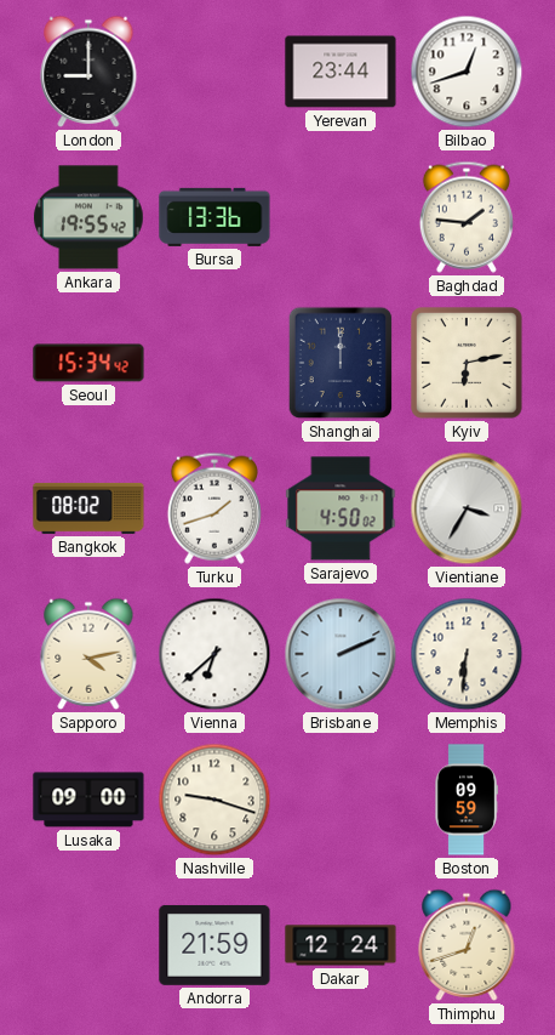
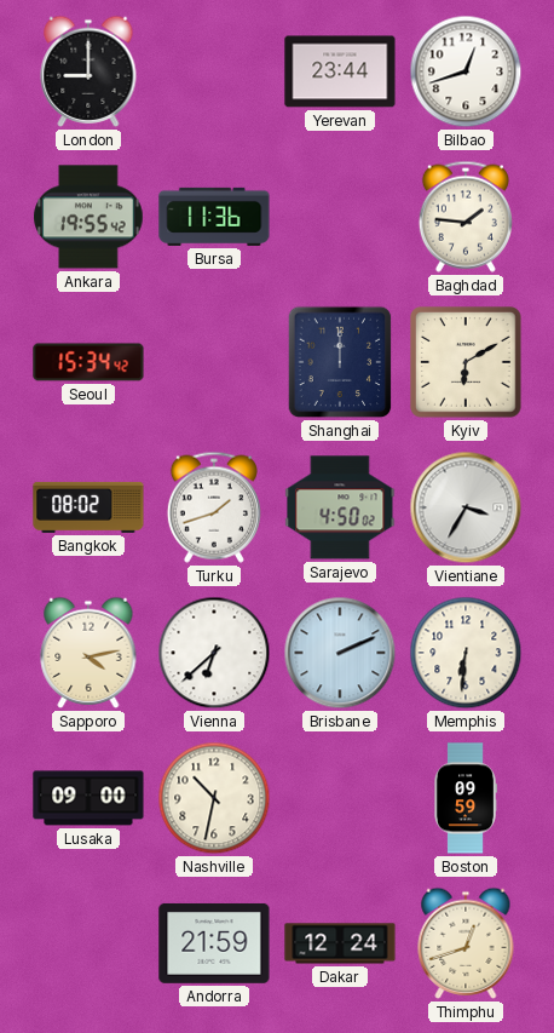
Bursa: 13:36 -> 11:36 (214, 217)
Kyiv: 6:13 -> 6:10 (466, 362)
Nashville: 9:18 -> 10:32 (214, 798)
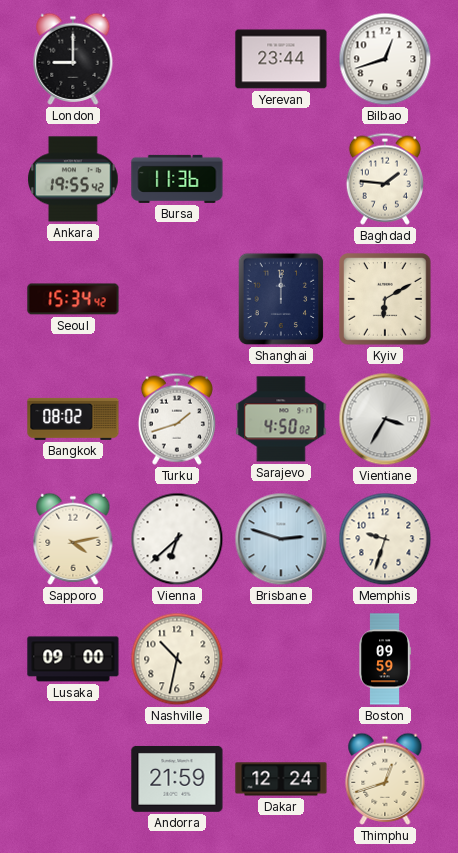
Brisbane: 2:11 -> 2:48 (281, 539)
Memphis: 6:31 -> 9:33 (385, 539)
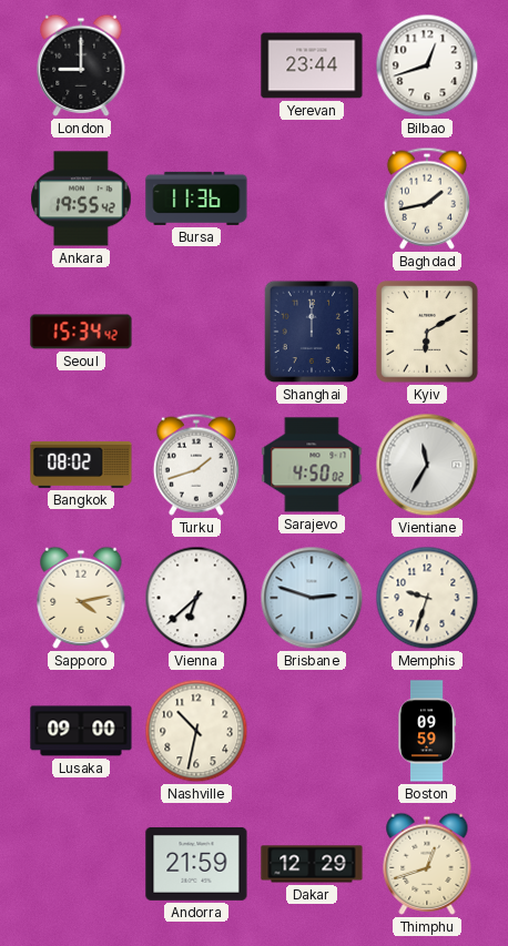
Baghdad: 1:46 -> 1:43 (427, 199)
Vientiane: 3:35 -> 11:35 (427, 465)
Dakar: 12:24 -> 12:29 (312, 864)
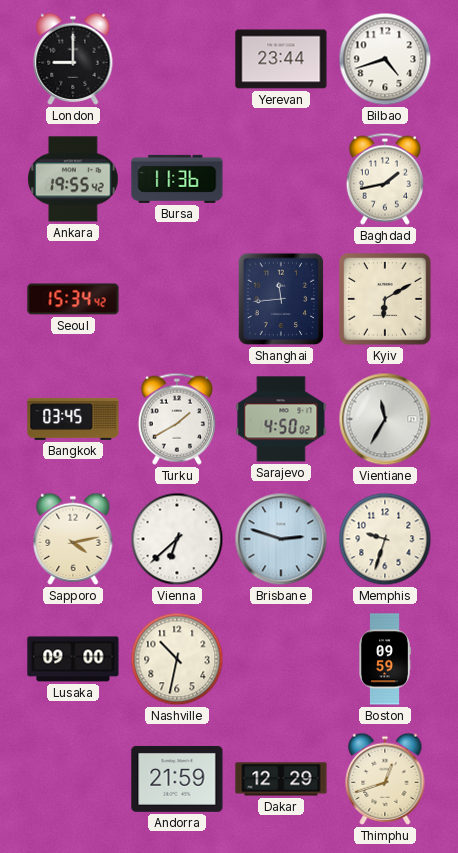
Bilbao: 12:42 -> 4:42 (385, 59)
Shanghai: 12:00 -> 11:44 (281, 299)
Bangkok: 08:02 -> 03:45 (73, 419)
Turku: 1:42 -> 1:40 (177, 419)
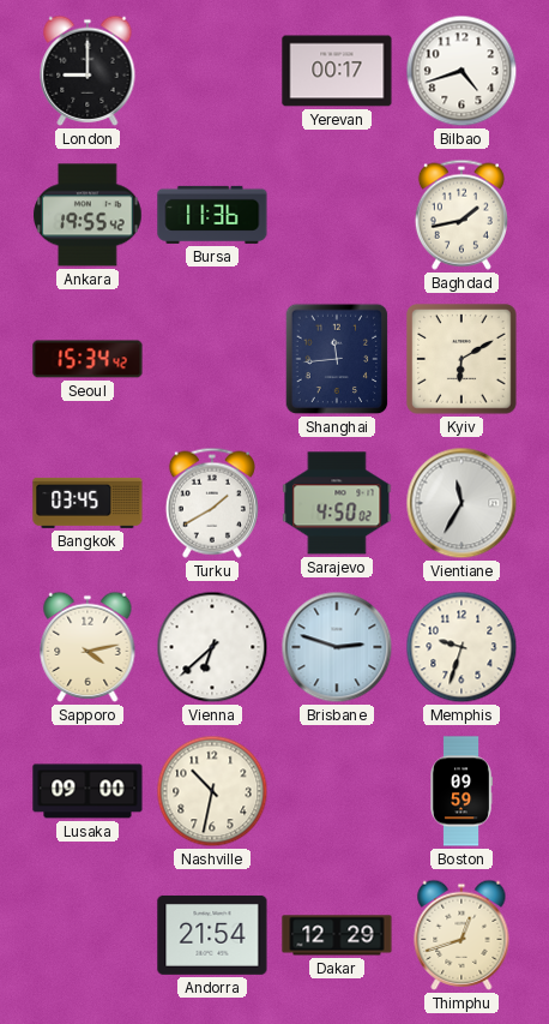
Yerevan: 23:44 -> 00:17 (337, 71)
Andorra: 21:59 -> 21:54 (212, 935)
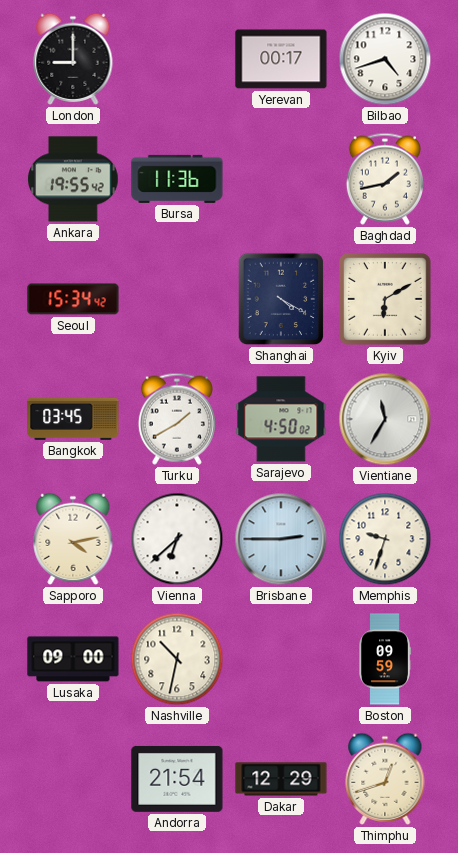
Shanghai: 11:44 -> 4:20 (281, 299)
Brisbane: 2:48 -> 2:45 (281, 539)
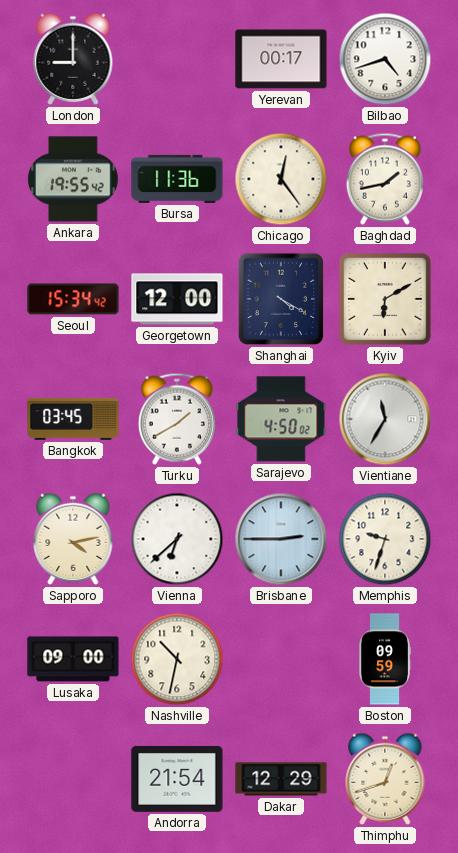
Chicago: none -> 12:24 (281, 179)
Georgetown: none -> 12:00 (177, 299)
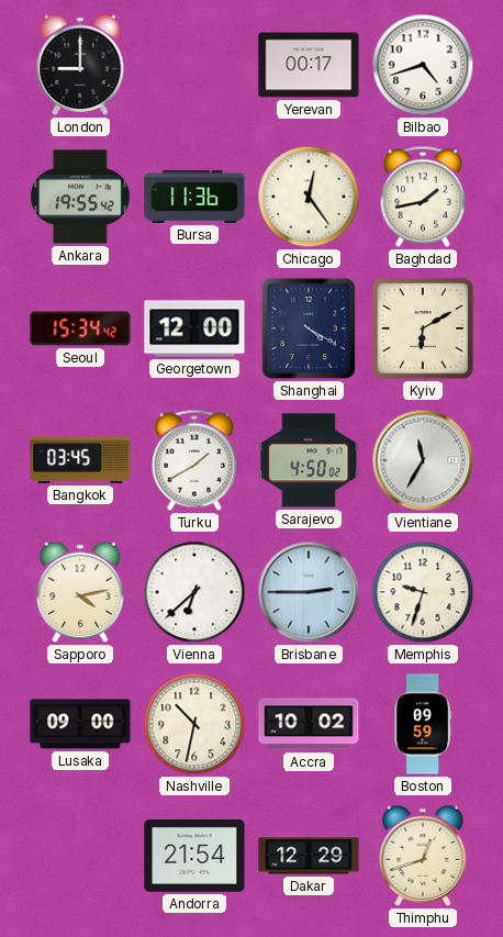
Accra: none -> 10:02 (309, 724)
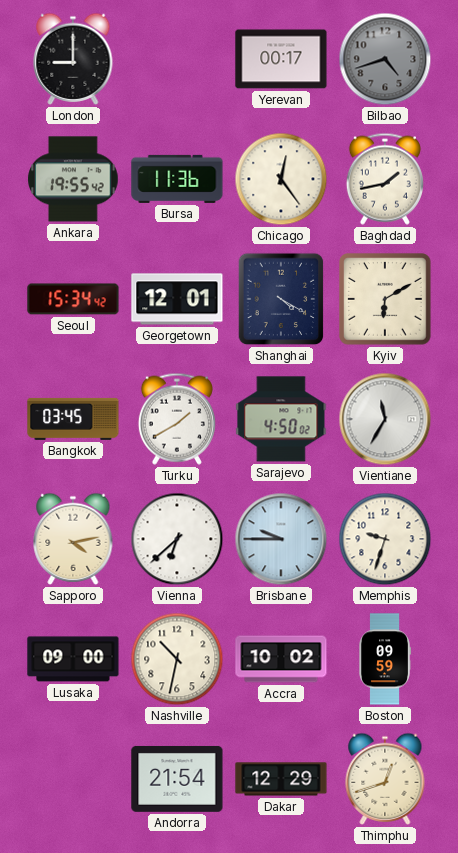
Bilbao dial: white -> grey (385, 59)
Georgetown: 12:00 -> 12:01 (177, 299)
Brisbane: 2:45 -> 9:45 (281, 539)
